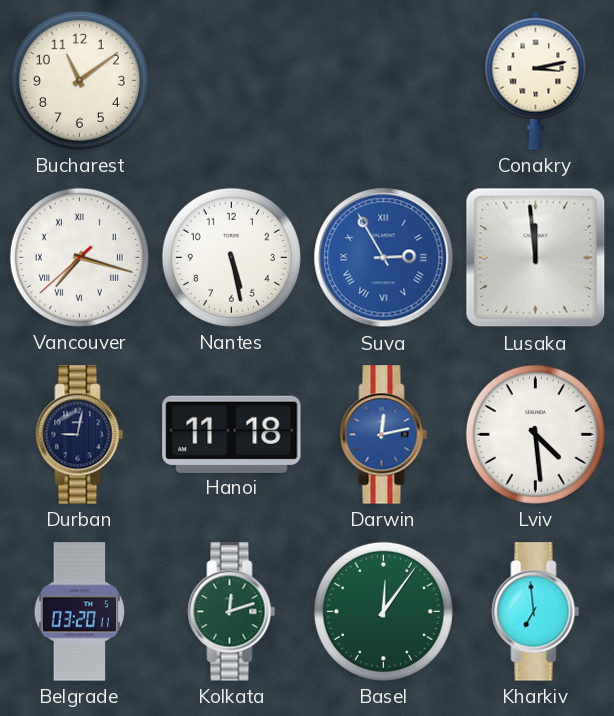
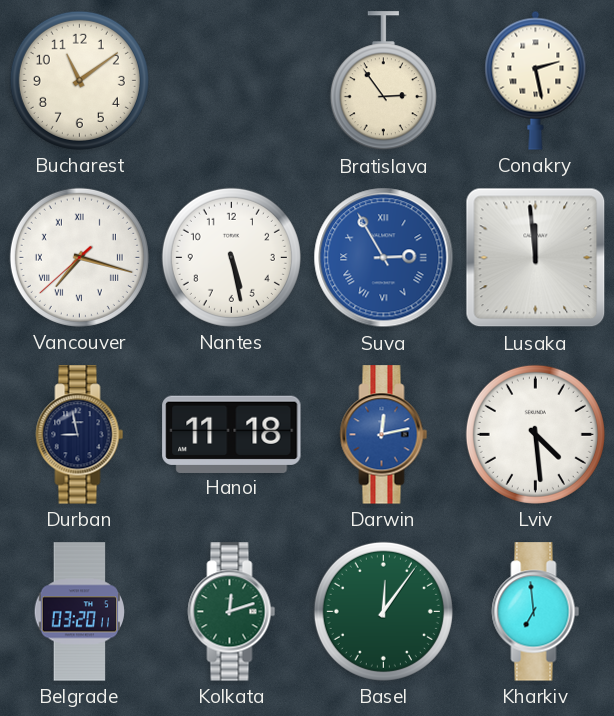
Bratislava: none -> 2:54 (383, 81)
Conakry: 3:13 -> 2:28 (536, 80)
Durban: 9:02 -> 8:58 (80, 435)
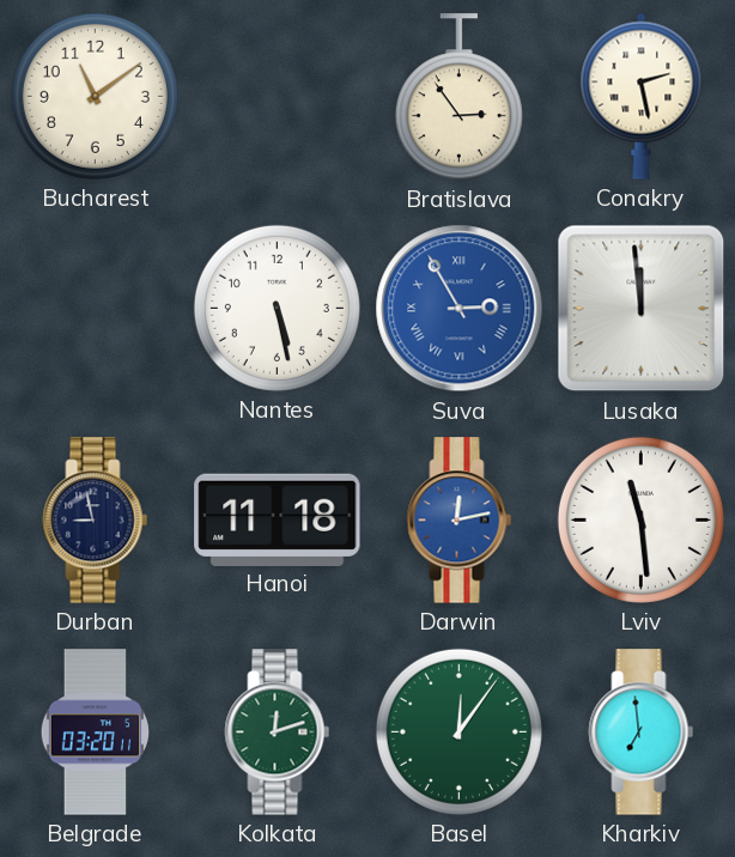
Vancouver: 7:17 -> none (79, 257)
Lviv: 4:29 -> 11:29 (640, 519)
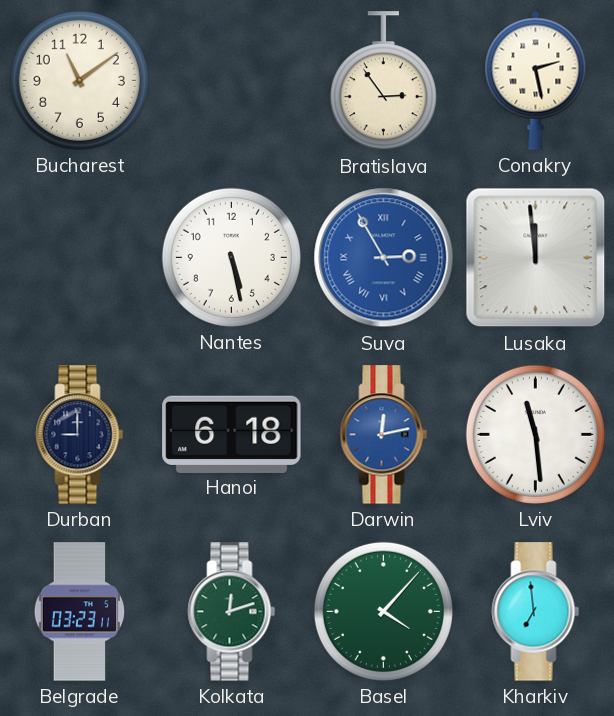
Durban: 8:58 -> 9:00 (80, 435)
Hanoi: 11:18 -> 6:18 (232, 434)
Belgrade: 03:20 -> 03:23 (80, 612)
Basel: 12:06 -> 4:07 (383, 611)
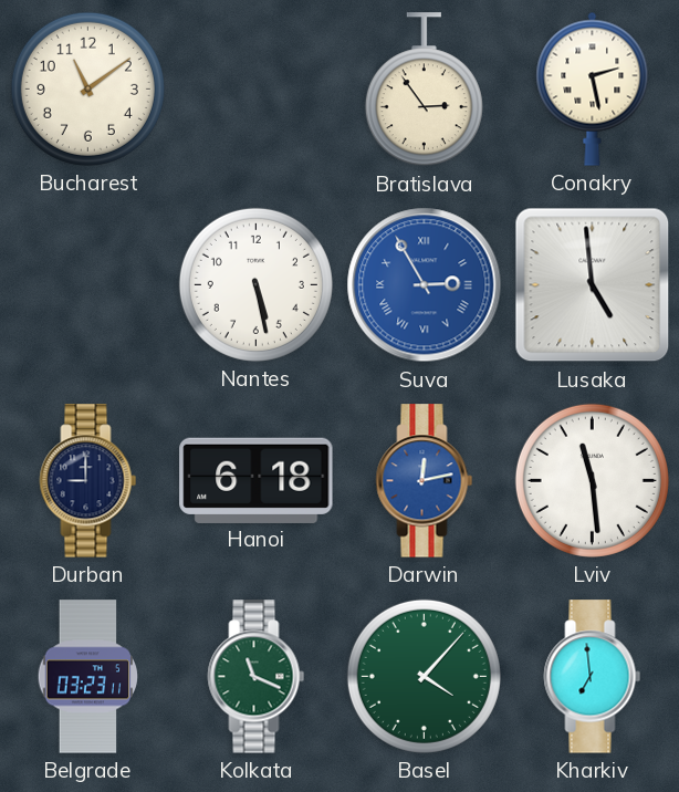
Lusaka: 11:59 -> 4:59 (593, 285)
Kolkata: 12:12 -> 11:19 (257, 677)
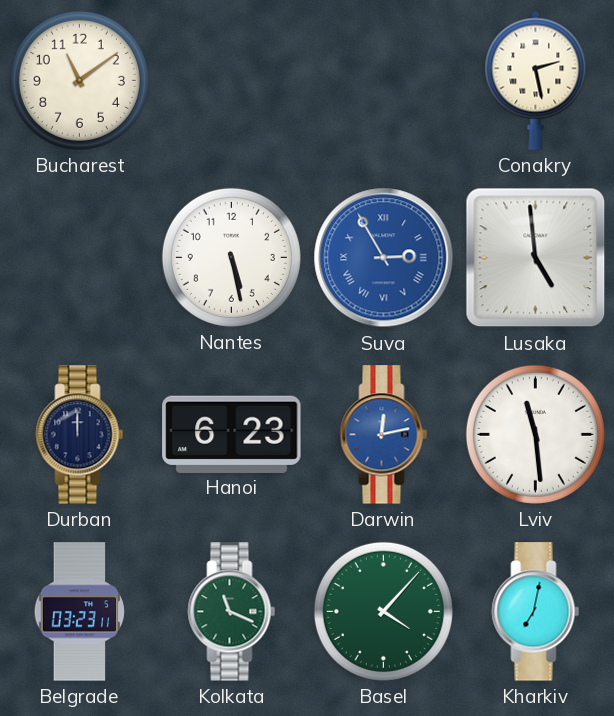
Bratislava: 2:54 -> none (424, 90)
Durban: 9:00 -> 12:00 (80, 435)
Hanoi: 6:18 -> 6:23 (232, 434)
Kharkiv: 6:59 -> 7:02 (536, 612)
